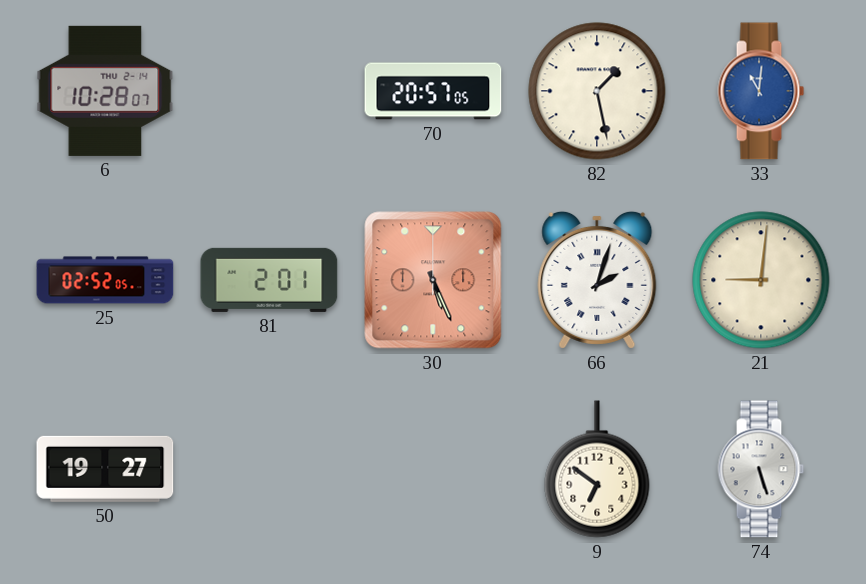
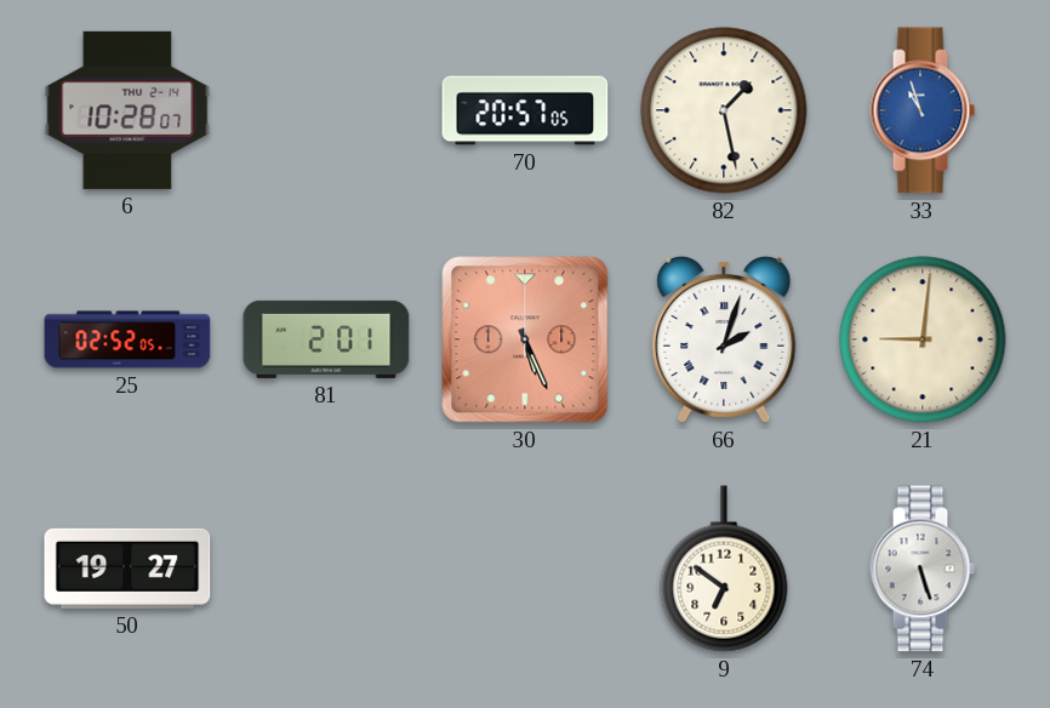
33: 11:01 -> 10:57 (923, 110)
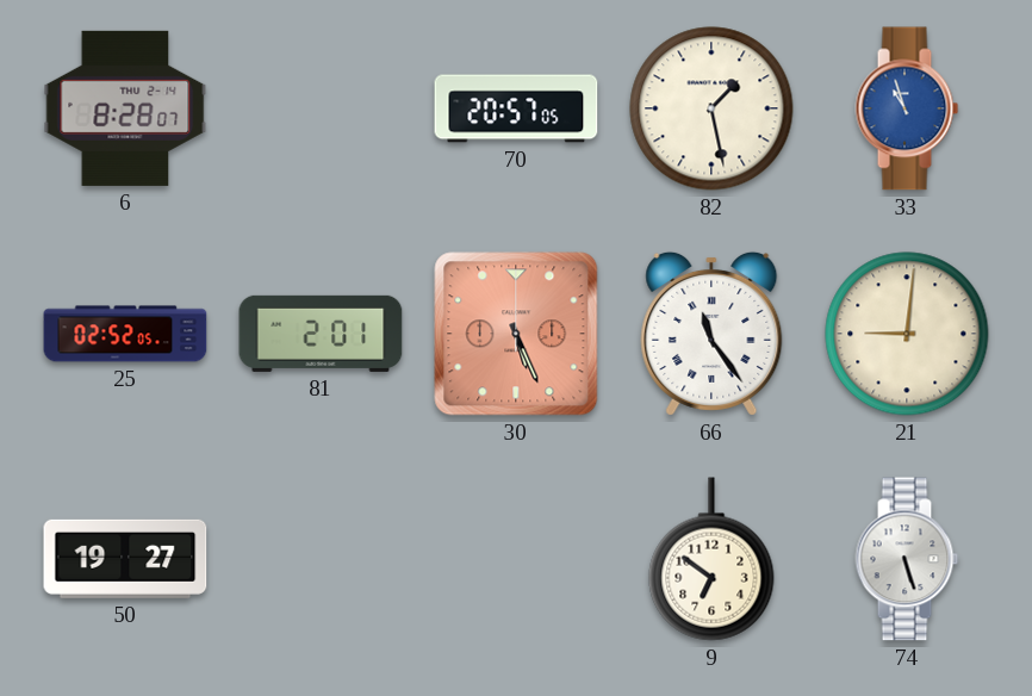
6: 10:28 -> 8:28 (125, 108)
66: 2:03 -> 11:24 (711, 334)
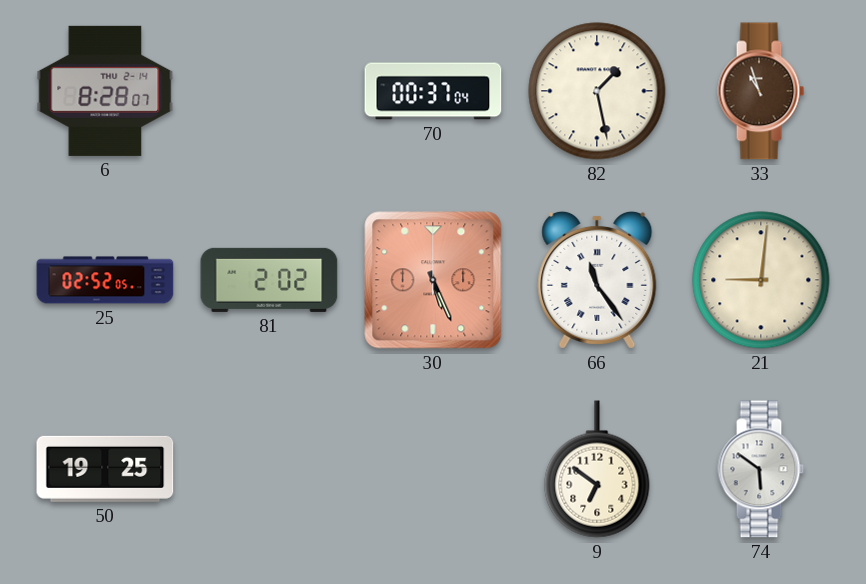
70: 20:57 -> 00:37 (433, 91)
33 dial: blue -> brown (761, 91)
81: 2:01 -> 2:02 (269, 280)
50: 19:27 -> 19:25 (105, 469)
74: 5:27 -> 5:51 (761, 469)
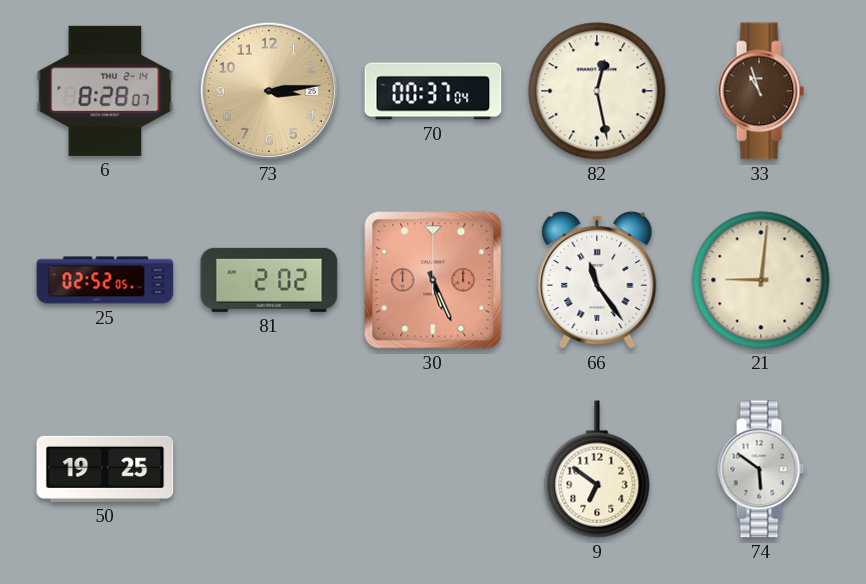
73: none -> 3:14 (269, 91)
82: 1:28 -> 12:28 (597, 91)
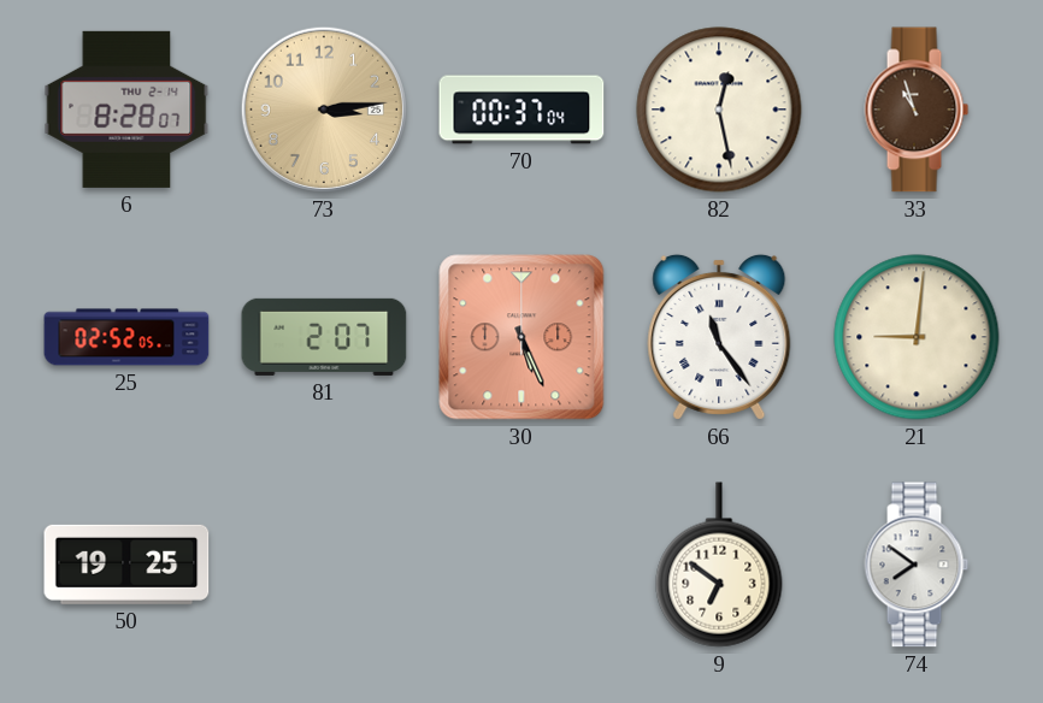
81: 2:02 -> 2:07 (324, 337)
74: 5:51 -> 7:51 (917, 565)
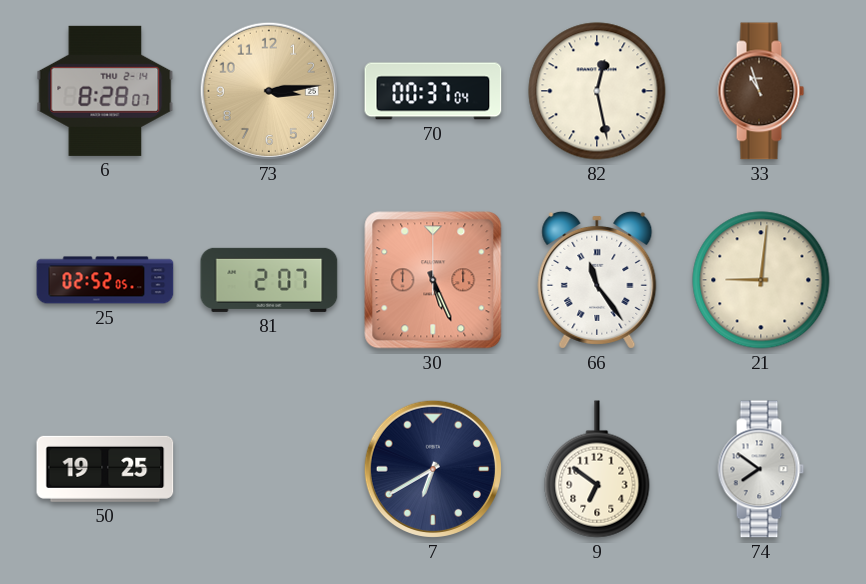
7: none -> 6:40 (433, 469)
